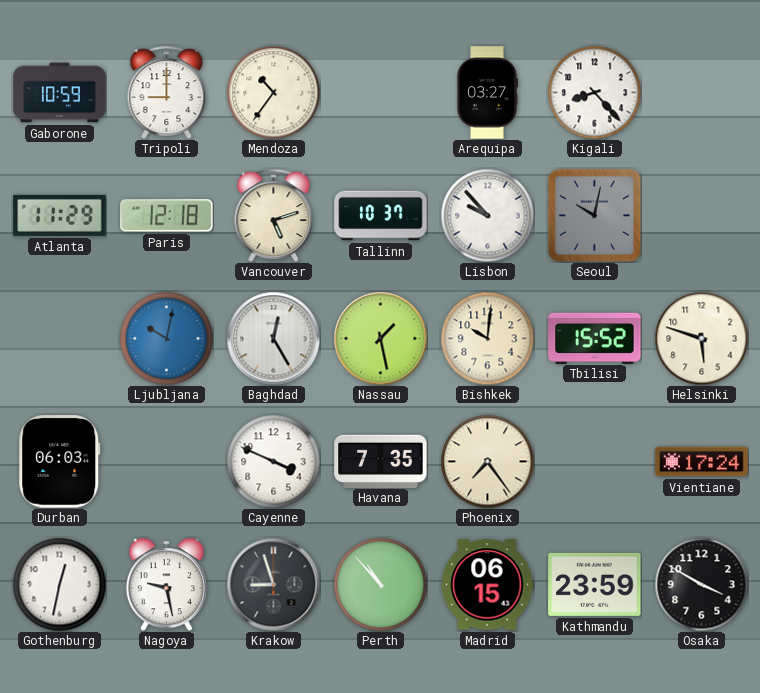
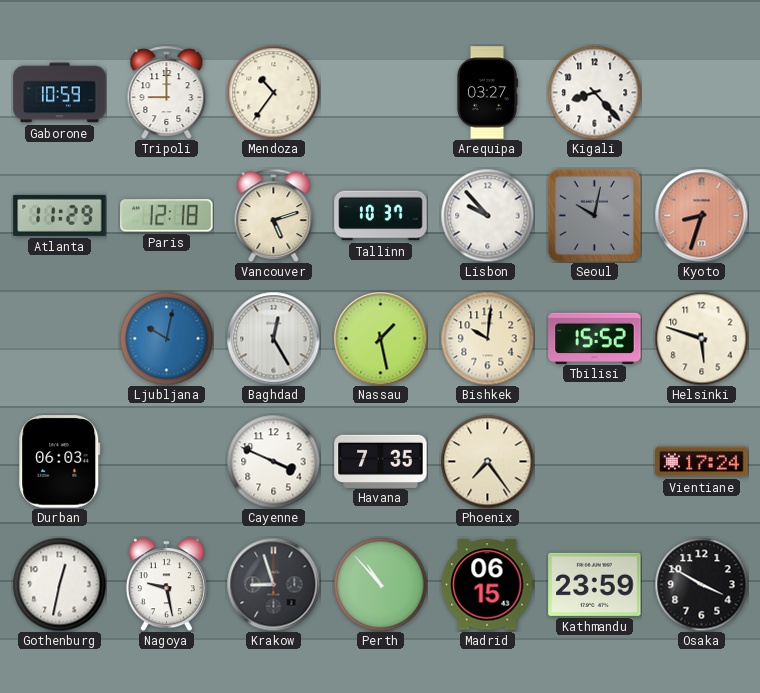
Kyoto: none -> 8:33 (701, 215)
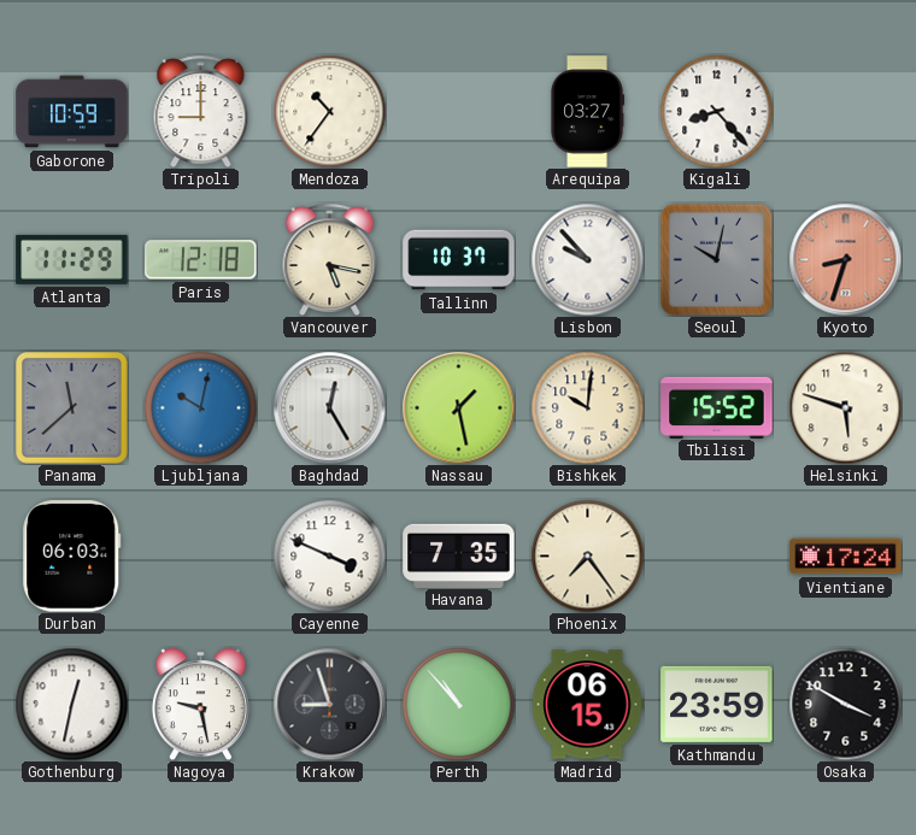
Vancouver: 5:12 -> 5:17 (330, 259)
Panama: none -> 11:38 (72, 408)
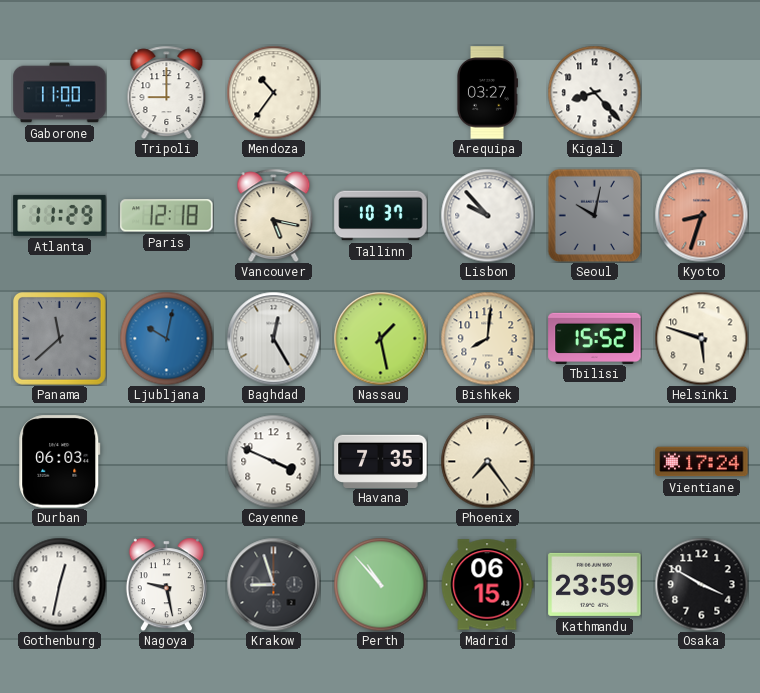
Gaborone: 10:59 -> 11:00 (60, 93)
Bishkek: 10:01 -> 8:01 (487, 338)
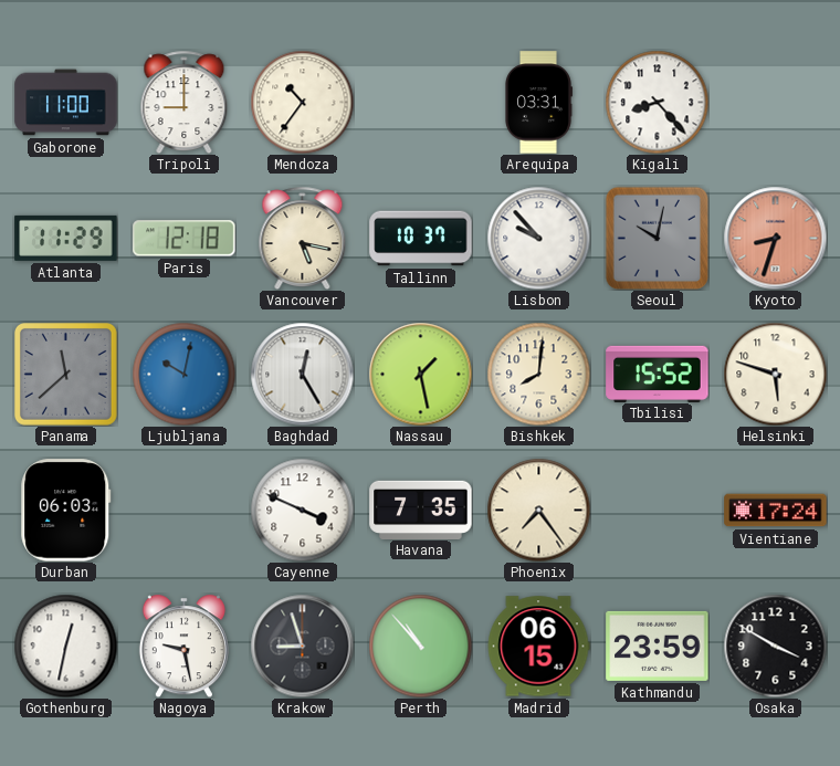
Arequipa: 03:27 -> 03:31 (539, 103)
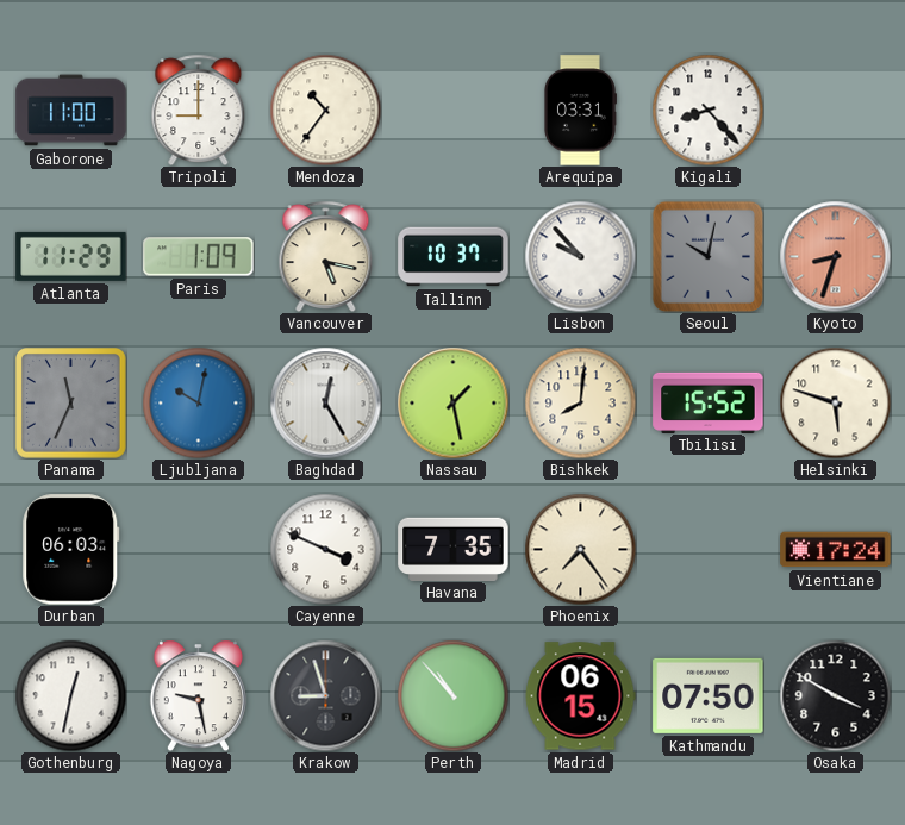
Paris: 12:18 -> 1:09 (199, 257)
Panama: 11:38 -> 11:34 (71, 404)
Kathmandu: 23:59 -> 07:50 (709, 695)
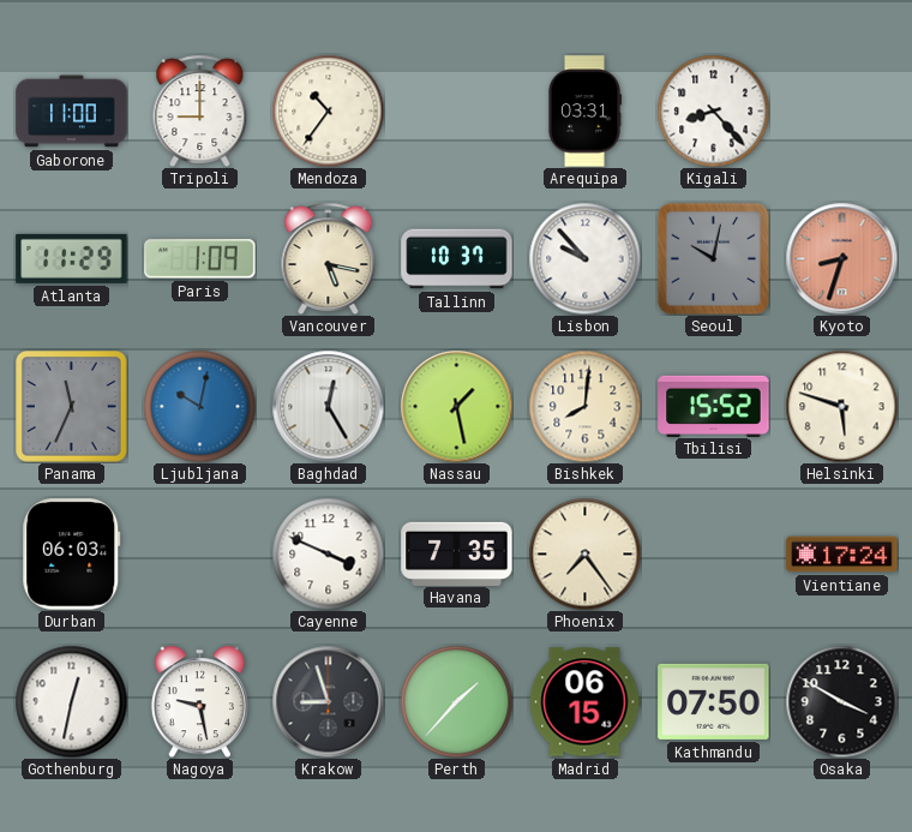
Perth: 10:53 -> 1:37 (456, 701)
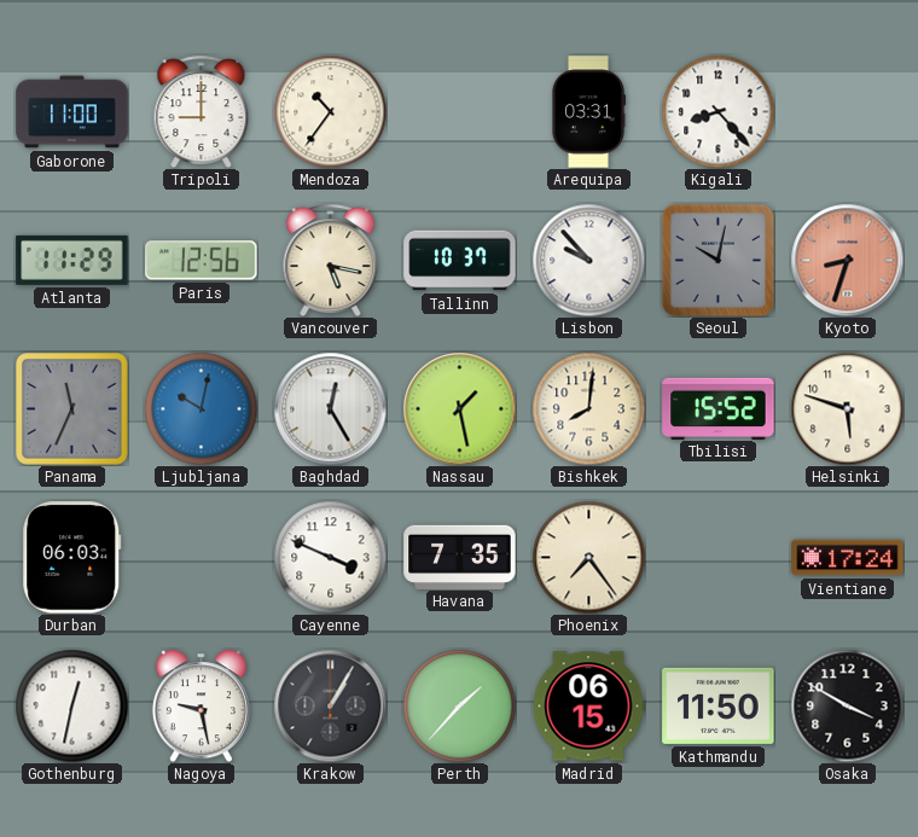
Paris: 1:09 -> 12:56 (202, 261)
Krakow: 8:57 -> 1:05 (330, 705)
Kathmandu: 07:50 -> 11:50 (719, 705)
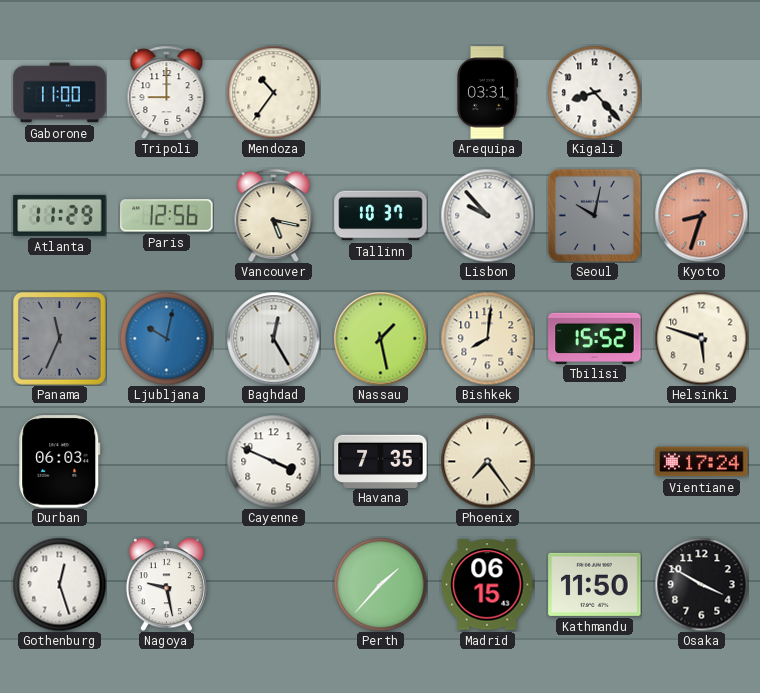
Gothenburg: 12:32 -> 12:27 (59, 584)
Krakow: 1:05 -> none (330, 705)
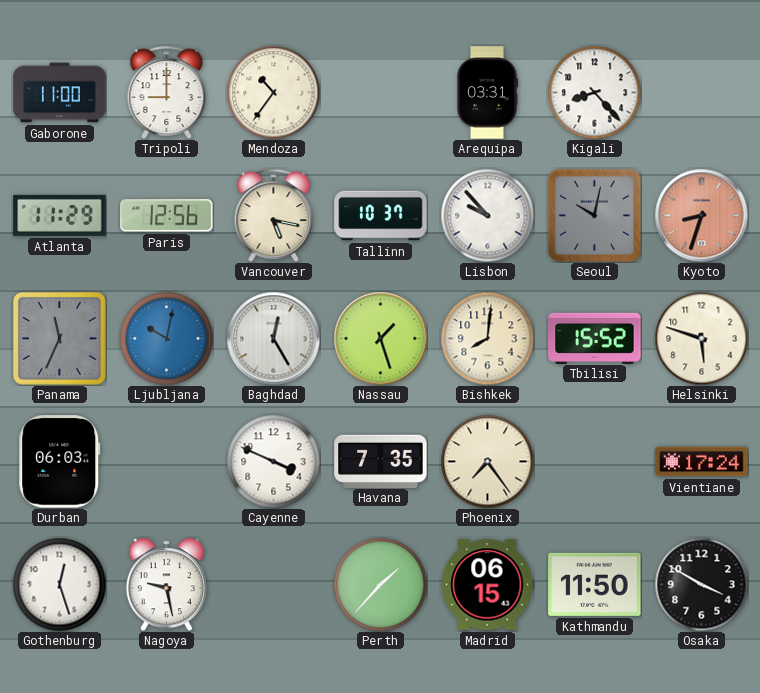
Nassau: 1:28 -> 1:27 (380, 338)
